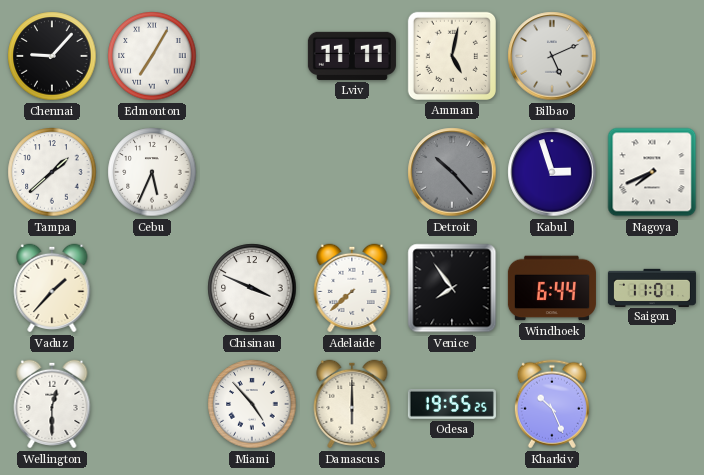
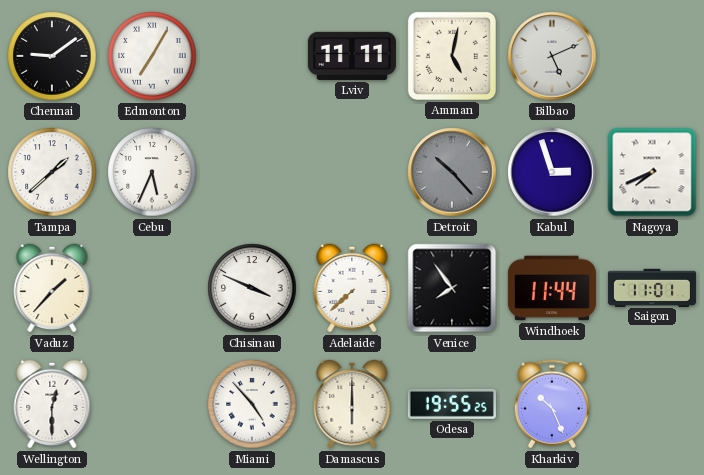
Chennai: 9:07 -> 9:09 (52, 56)
Windhoek: 6:44 -> 11:44 (552, 288)
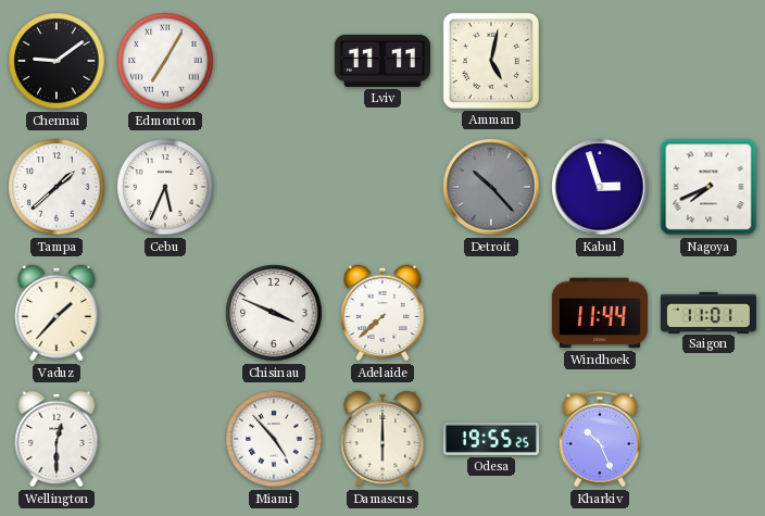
Bilbao: 5:11 -> none (552, 56)
Venice: 7:54 -> none (452, 288)
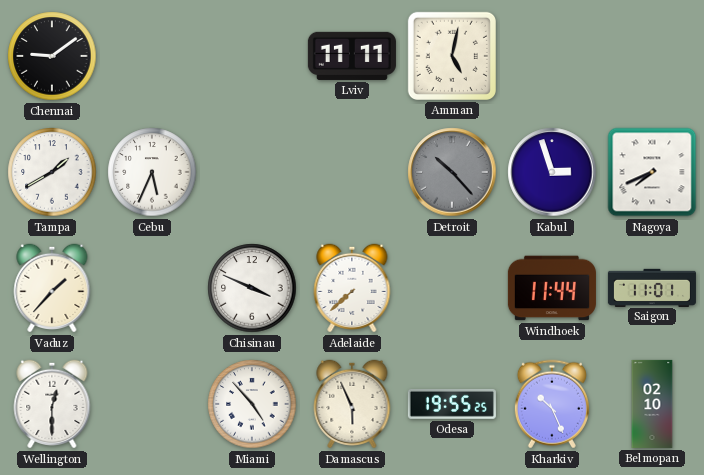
Edmonton: 7:05 -> none (165, 61)
Tampa: 1:38 -> 1:40 (52, 172)
Damascus: 6:00 -> 5:56 (352, 404)
Belmopan: none -> 02:10 (652, 404)
